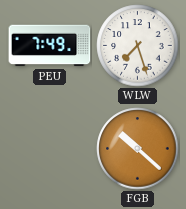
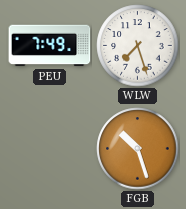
FGB: 10:22 -> 10:27 (138, 149)
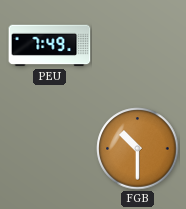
WLW: 7:27 -> none (138, 46)
FGB: 10:27 -> 10:30 (138, 149)
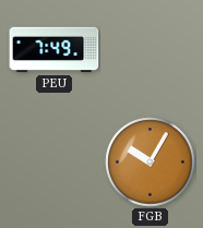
FGB: 10:30 -> 10:05 (151, 163)
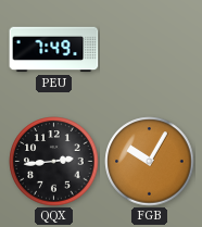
QQX: none -> 2:44 (54, 162)
